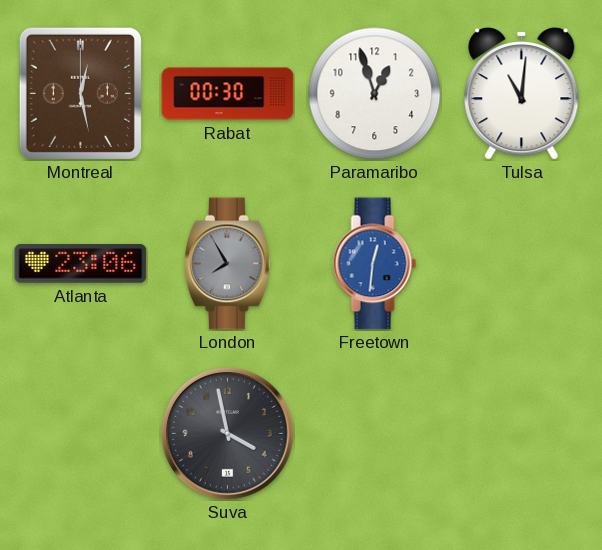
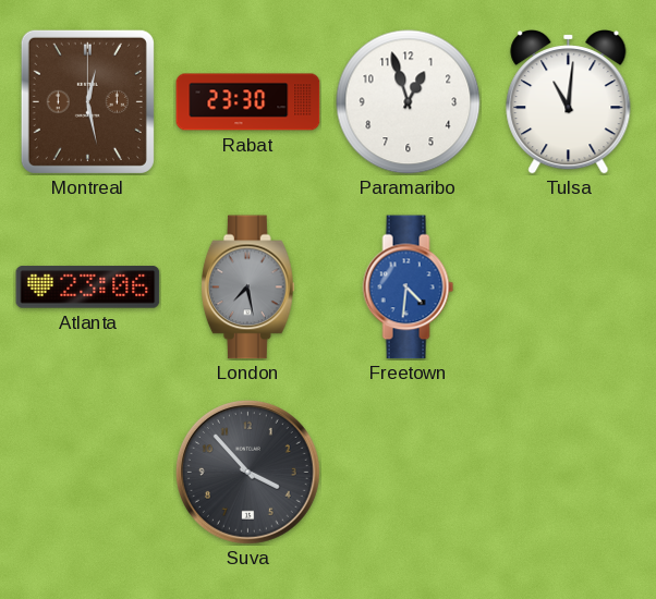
Rabat: 00:30 -> 23:30 (248, 102)
London: 7:55 -> 7:28 (248, 288)
Freetown: 12:31 -> 4:31 (409, 288)
Suva: 3:58 -> 3:53 (247, 472)
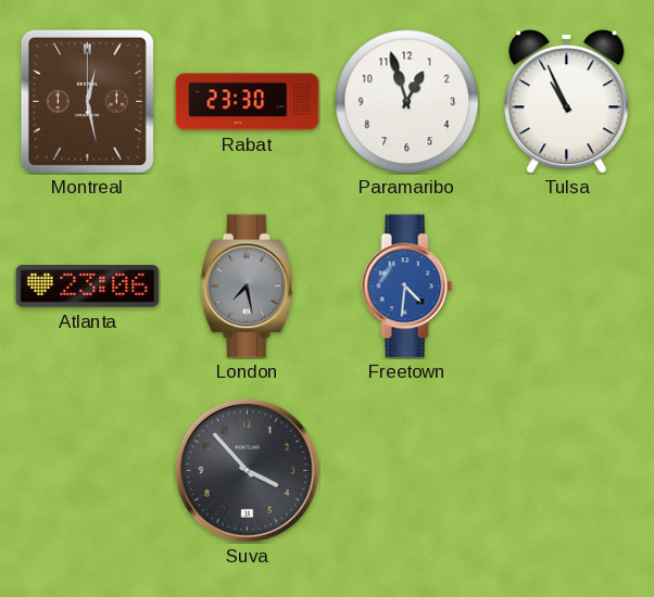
Tulsa: 11:01 -> 10:56 (567, 102)
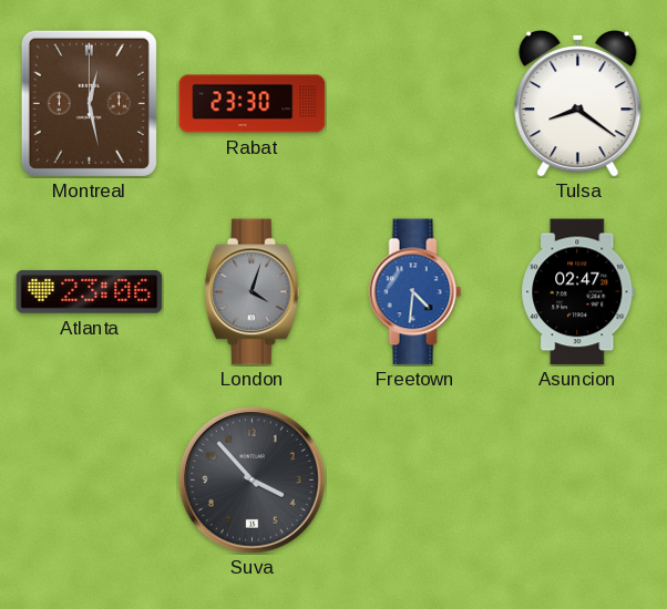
Paramaribo: 12:57 -> none (407, 102)
Tulsa: 10:56 -> 8:21 (578, 104)
London: 7:28 -> 4:03 (253, 292)
Asuncion: none -> 02:47 (578, 292)
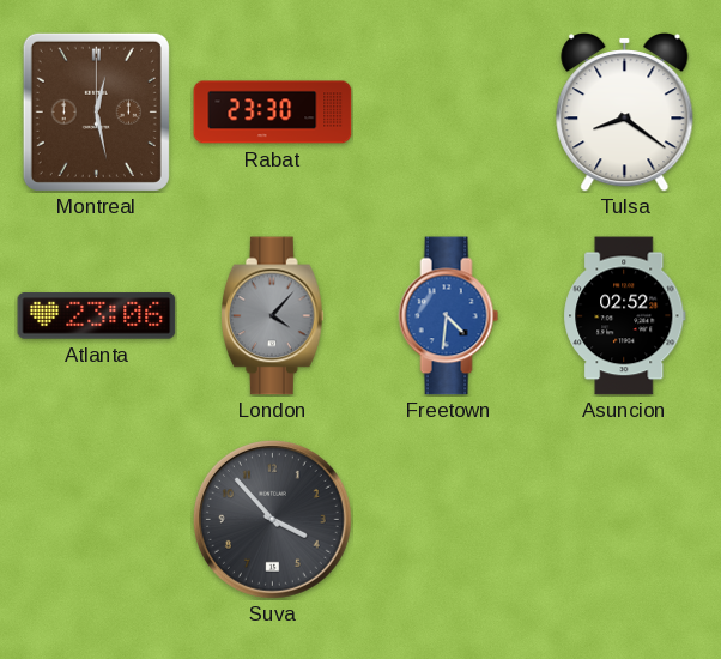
London: 4:03 -> 4:07 (273, 316)
Asuncion: 02:47 -> 02:52 (625, 316)
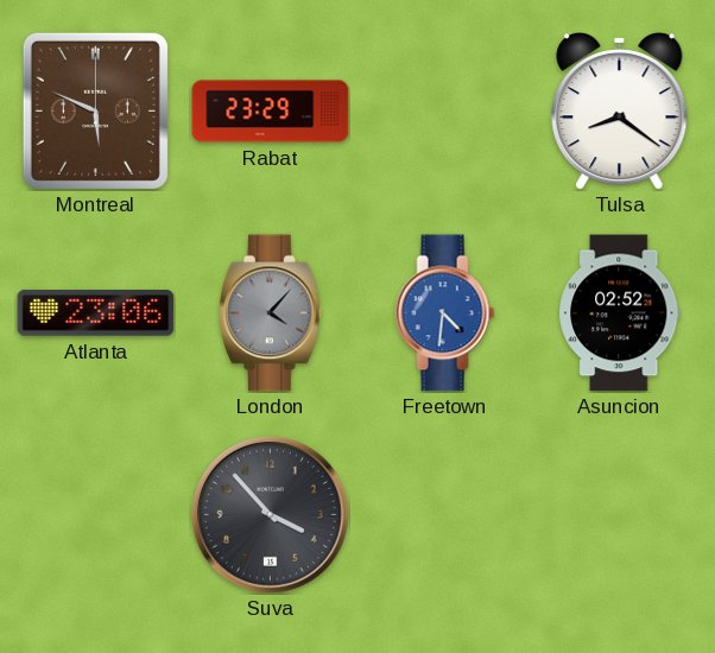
Montreal: 12:28 -> 5:49 (95, 110)
Rabat: 23:30 -> 23:29 (271, 112)
